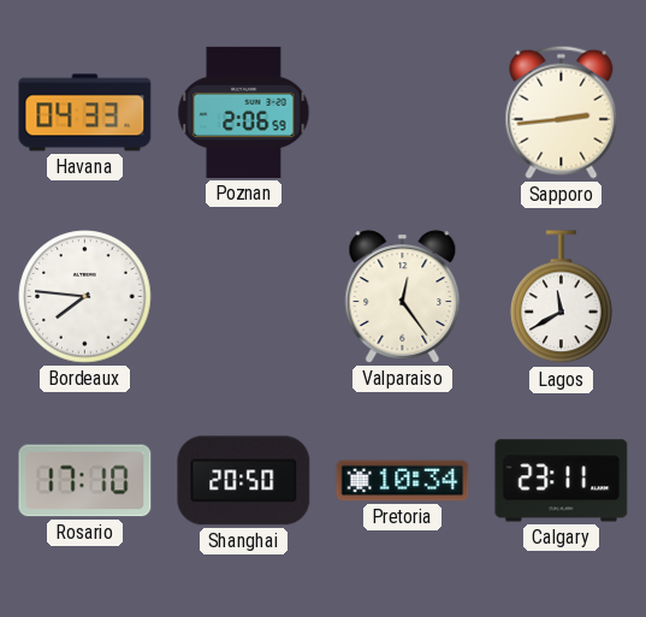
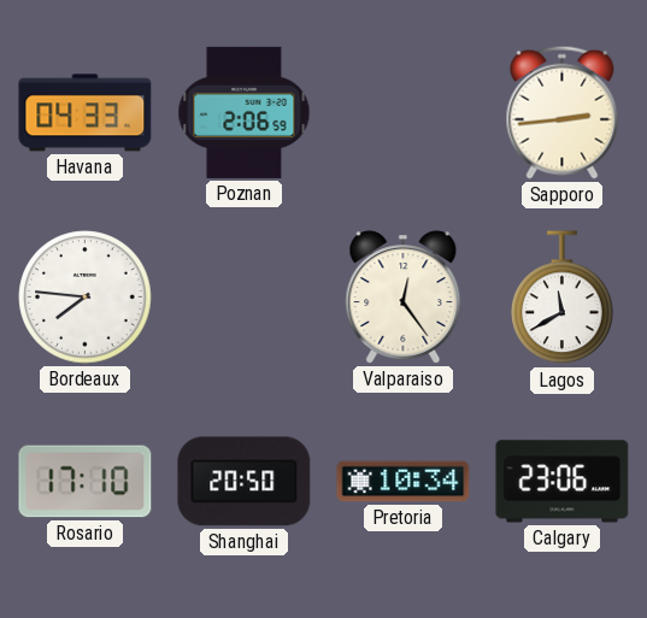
Calgary: 23:11 -> 23:06 (563, 482)
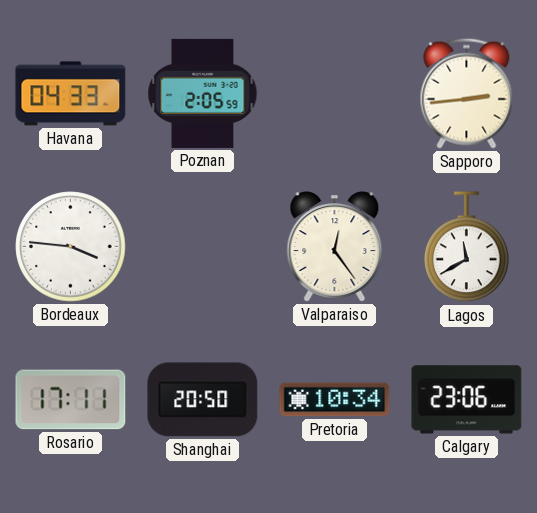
Poznan: 2:06 -> 2:05 (203, 93)
Bordeaux: 7:46 -> 3:46 (71, 247)
Rosario: 17:10 -> 17:11 (71, 400)
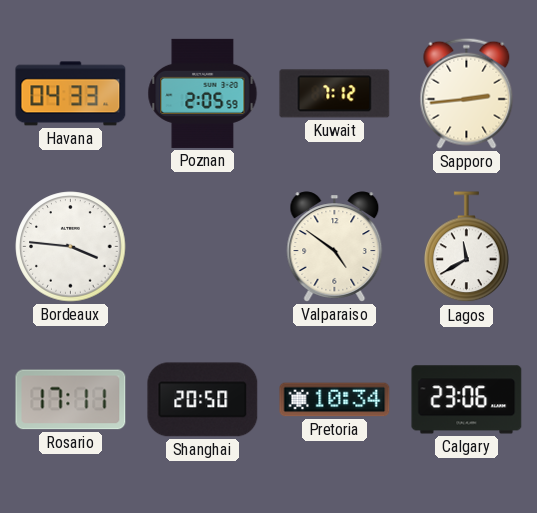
Kuwait: none -> 7:12 (335, 94)
Valparaiso: 12:24 -> 4:51 (335, 247)
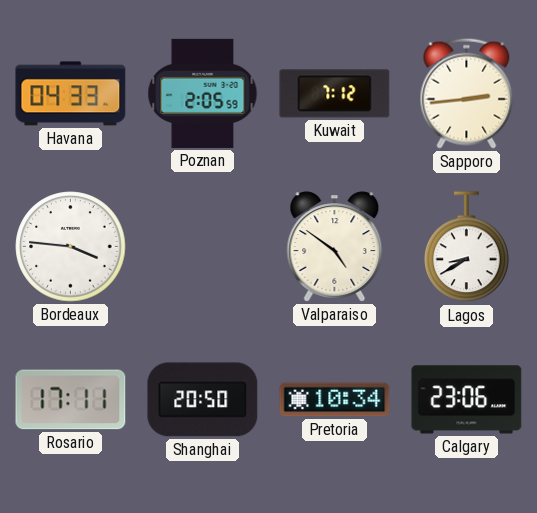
Lagos: 11:40 -> 8:40 (467, 247)
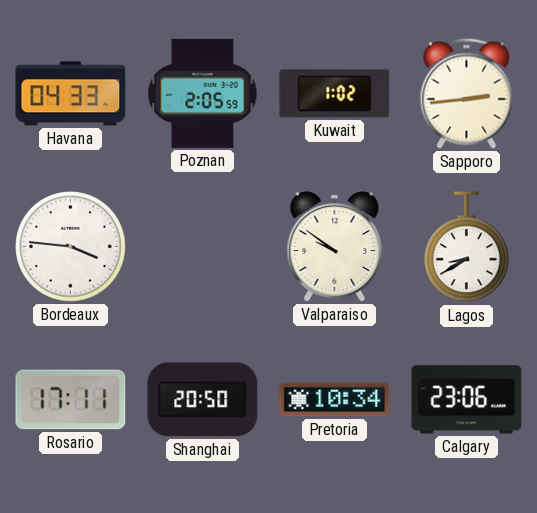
Kuwait: 7:12 -> 1:02 (335, 94)
Valparaiso: 4:51 -> 9:51 (335, 247)
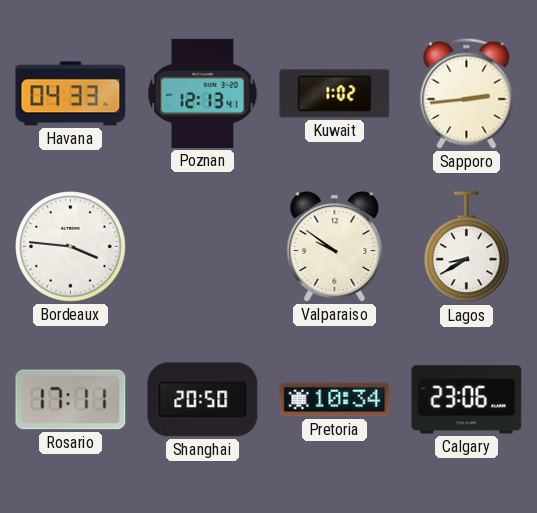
Poznan: 2:05 -> 12:13 (203, 93)
